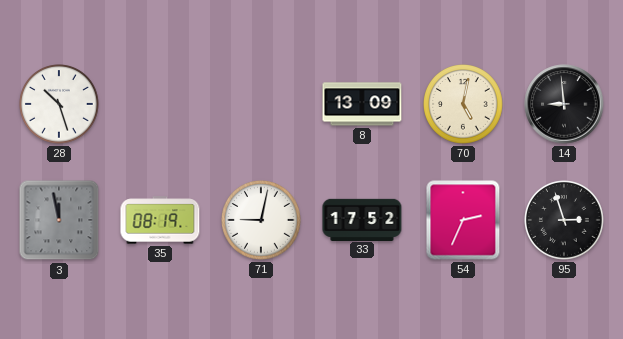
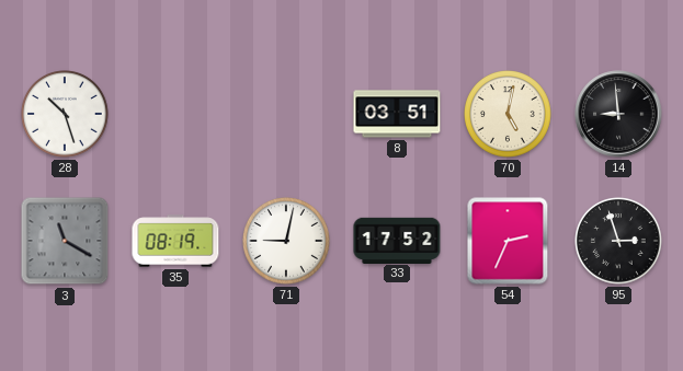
8: 13:09 -> 03:51 (397, 114)
3: 11:58 -> 11:20 (65, 241)
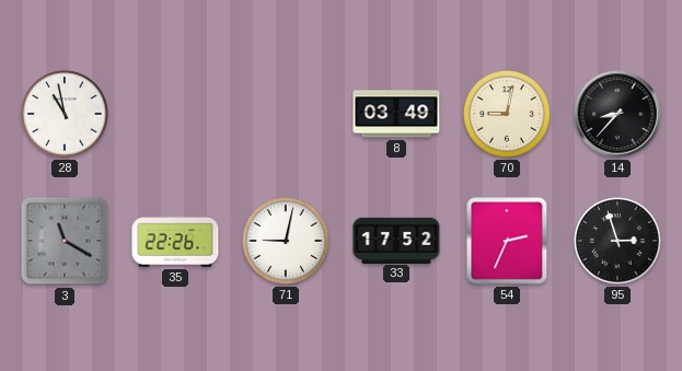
28: 10:27 -> 10:58 (66, 115)
8: 03:51 -> 03:49 (396, 114)
70: 5:02 -> 9:02 (508, 115)
14: 8:59 -> 8:37 (617, 114)
35: 08:19 -> 22:26 (175, 241)
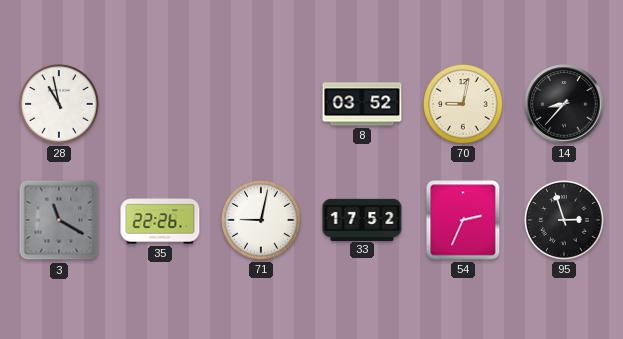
8: 03:49 -> 03:52 (362, 104)
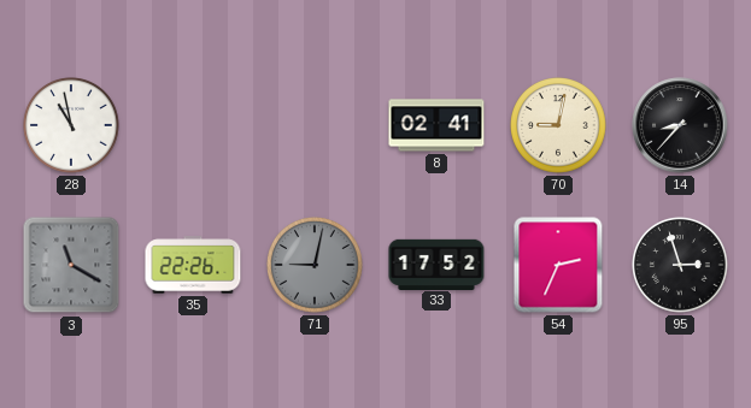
8: 03:52 -> 02:41 (436, 125)
71 dial: white -> grey (316, 266)
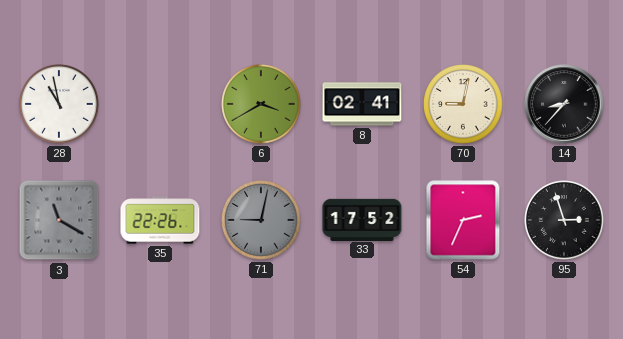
6: none -> 3:40 (262, 105)
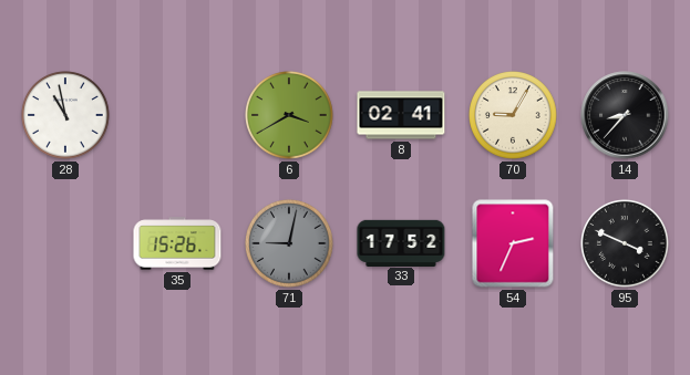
70: 9:02 -> 9:05 (514, 116)
3: 11:20 -> none (59, 220)
35: 22:26 -> 15:26 (177, 243)
95: 2:57 -> 3:49 (626, 244)
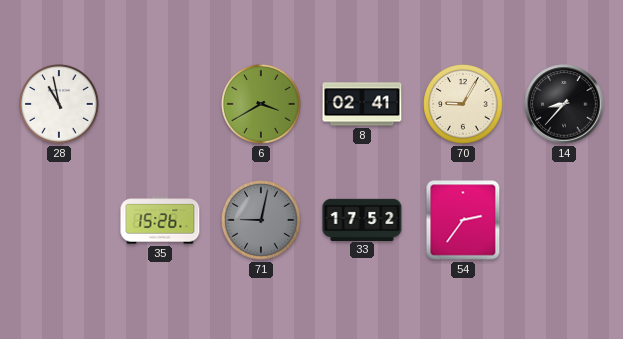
54: 2:34 -> 2:36 (463, 220)
95: 3:49 -> none (626, 244)
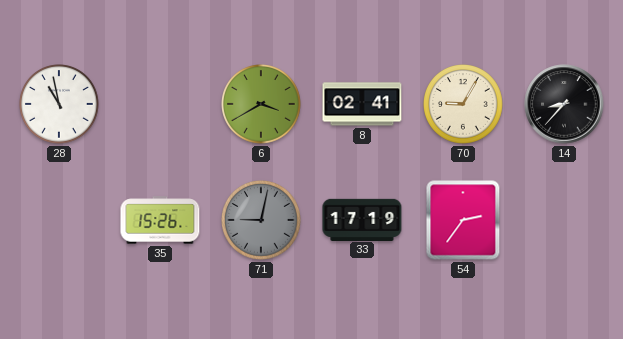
33: 17:52 -> 17:19 (362, 219)
